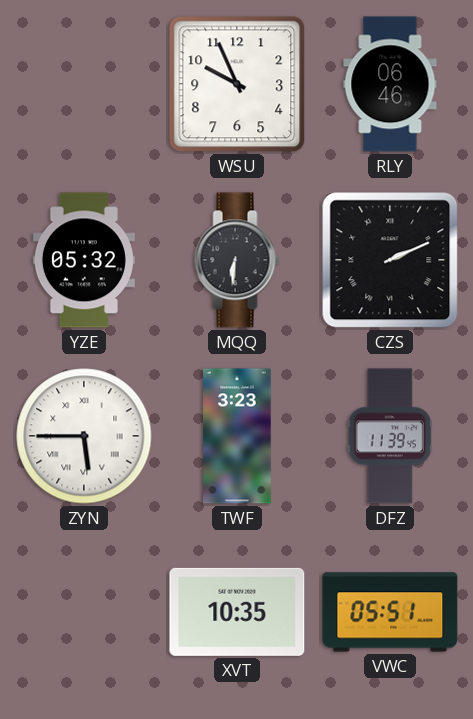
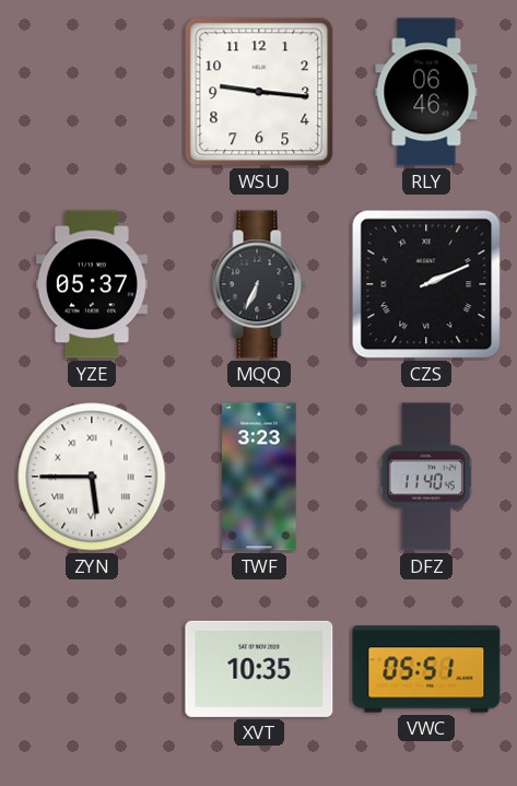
WSU: 9:56 -> 9:16 (259, 92)
YZE: 05:32 -> 05:37 (92, 284)
MQQ: 6:31 -> 6:34 (259, 284)
DFZ: 11:39 -> 11:40 (426, 477)
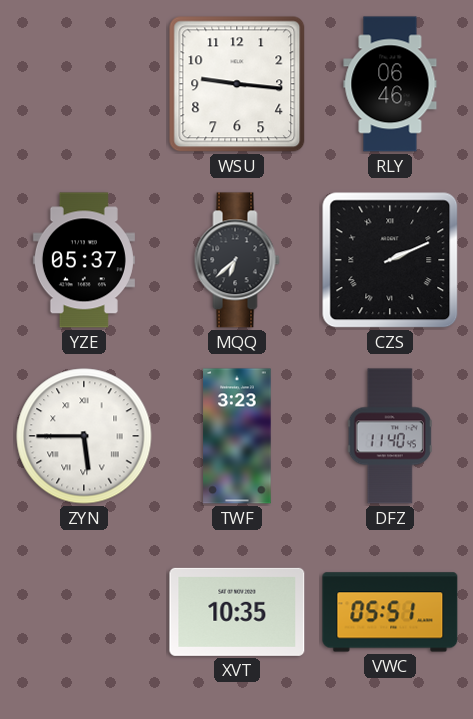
MQQ: 6:34 -> 6:38 (237, 260)
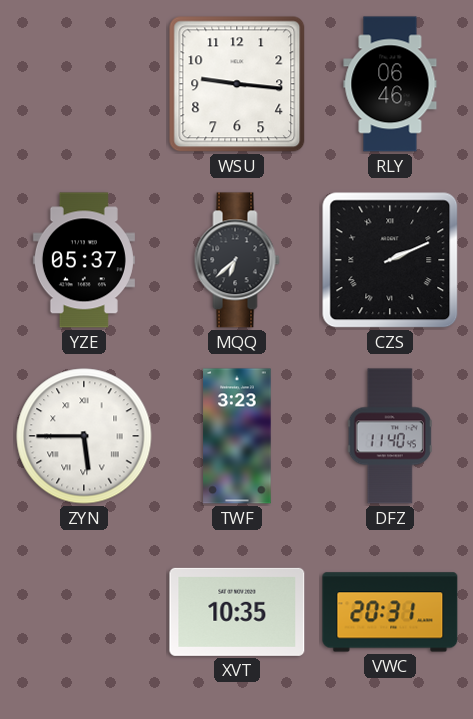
VWC: 05:51 -> 20:31 (390, 612)
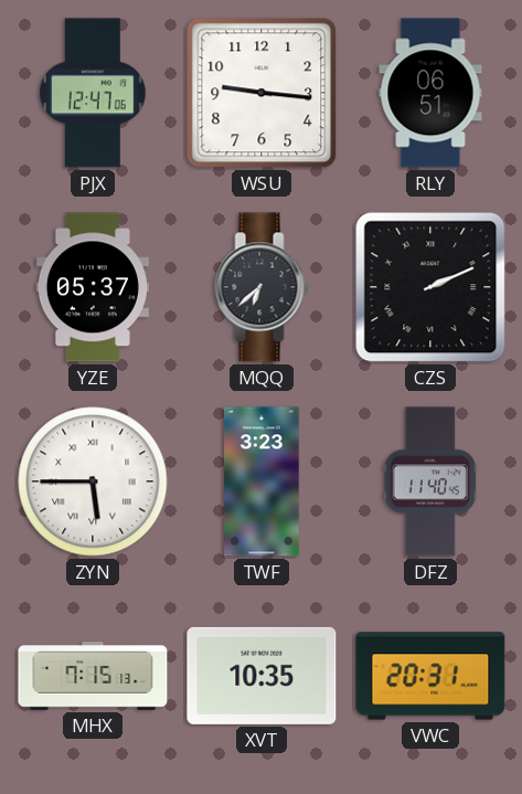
PJX: none -> 12:47 (93, 93)
RLY: 06:46 -> 06:51 (430, 93)
MHX: none -> 7:15 (93, 676)
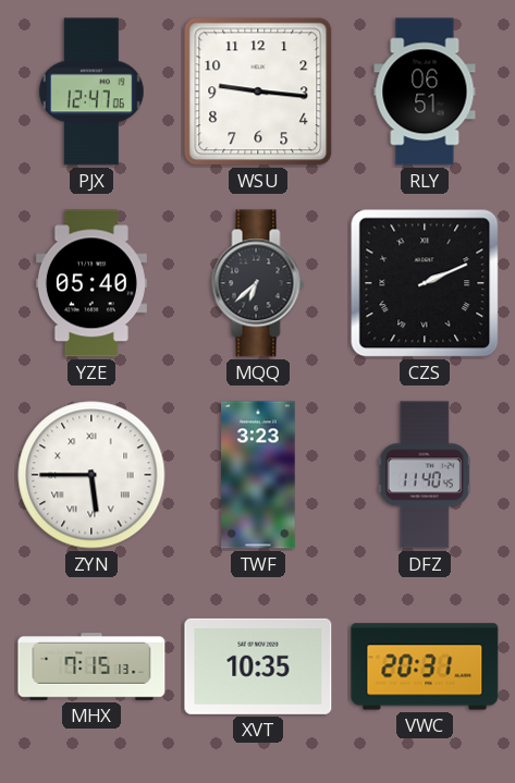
YZE: 05:37 -> 05:40 (91, 283)
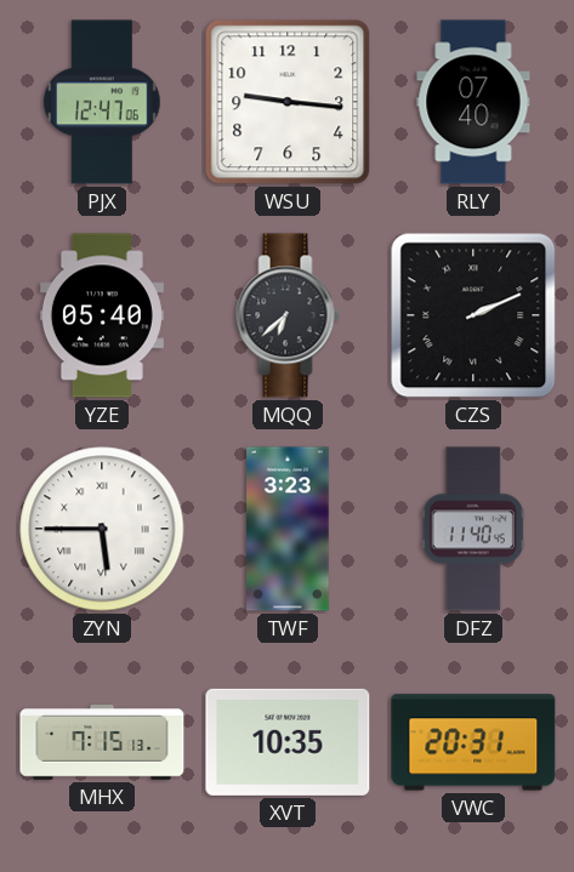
RLY: 06:51 -> 07:40 (473, 102)
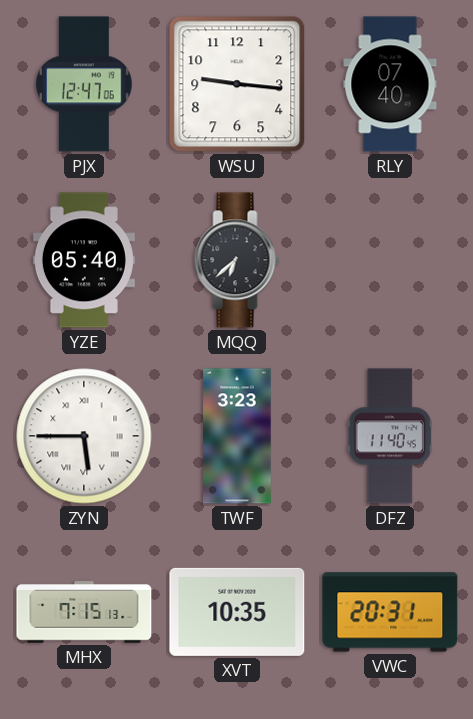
CZS: 2:11 -> none (473, 315)
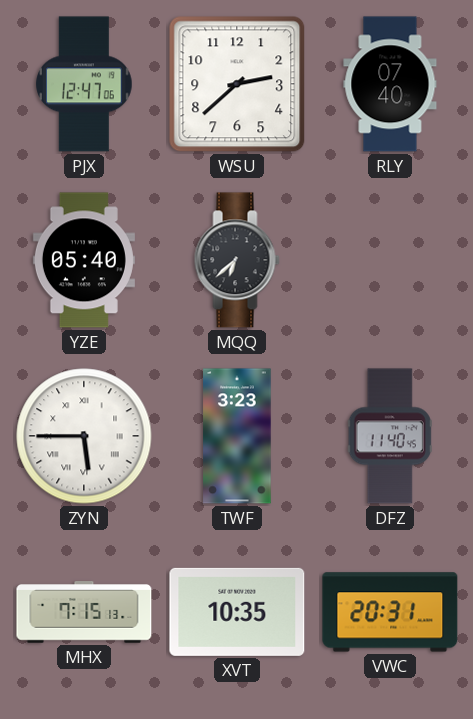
WSU: 9:16 -> 2:38 (237, 84)
